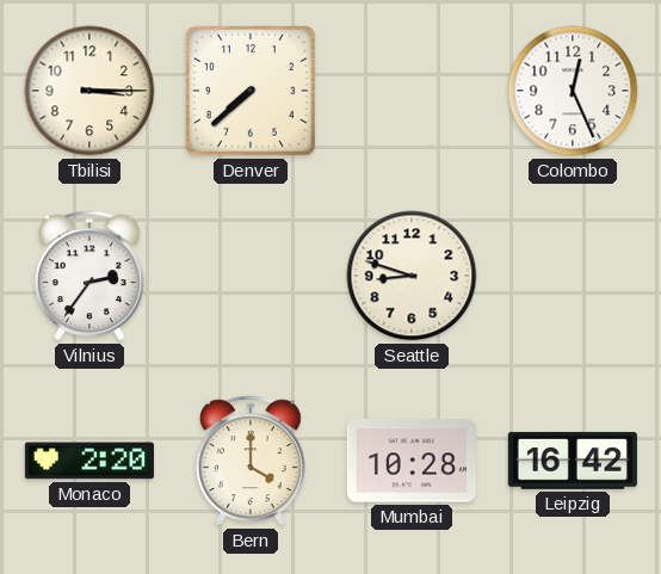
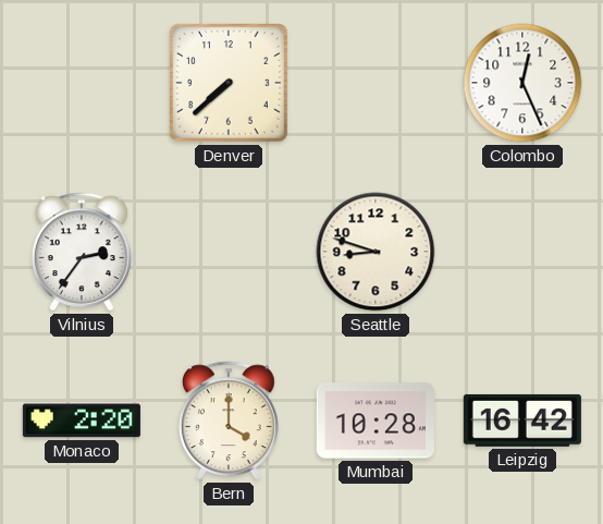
Tbilisi: 3:15 -> none (89, 91)
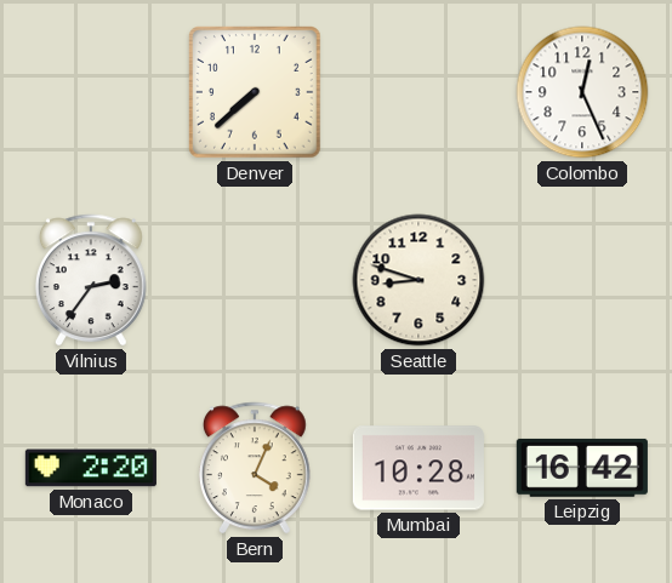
Bern: 4:00 -> 4:04 (255, 468)
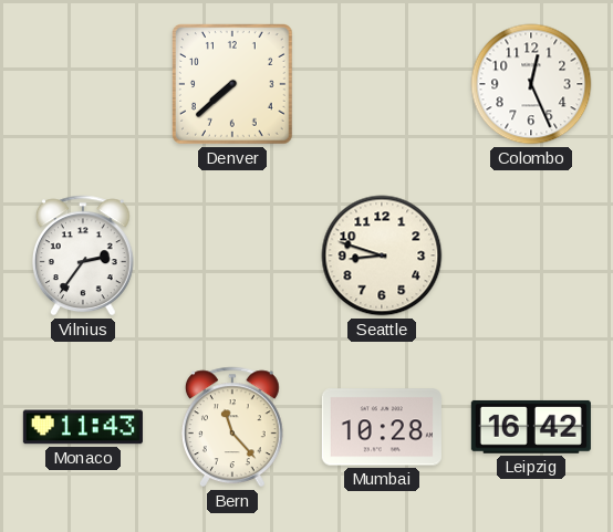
Monaco: 2:20 -> 11:43 (83, 427)
Bern: 4:04 -> 11:23 (232, 427)
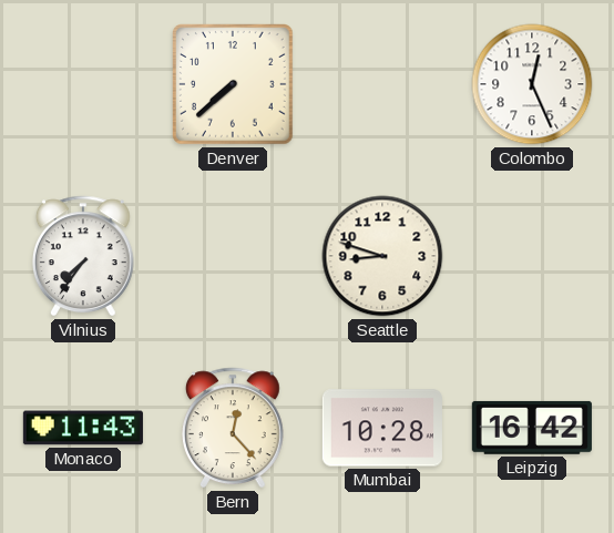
Vilnius: 2:36 -> 7:36 (83, 256)
Bern: 11:23 -> 12:23 (233, 428)
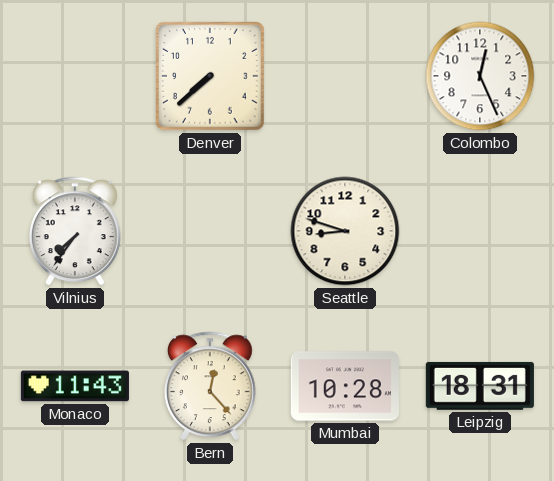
Leipzig: 16:42 -> 18:31 (480, 386)
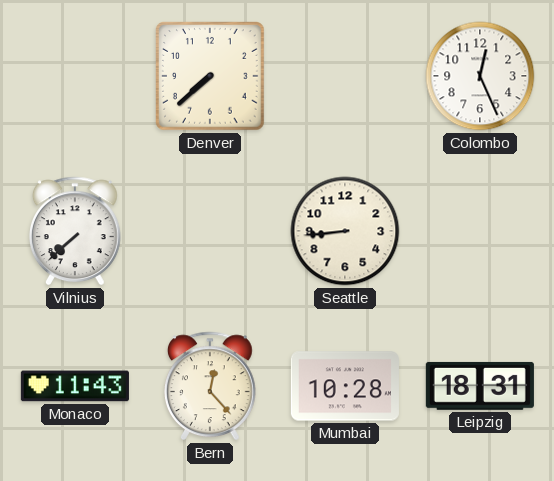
Vilnius: 7:36 -> 7:38 (75, 231)
Seattle: 8:48 -> 8:44 (345, 231)
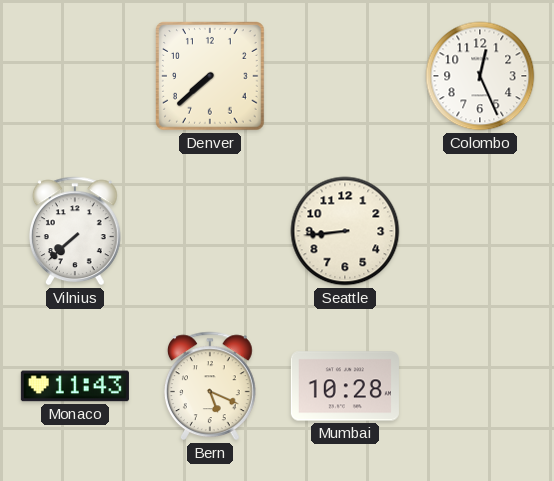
Bern: 12:23 -> 5:19 (210, 386)
Leipzig: 18:31 -> none (480, 386)
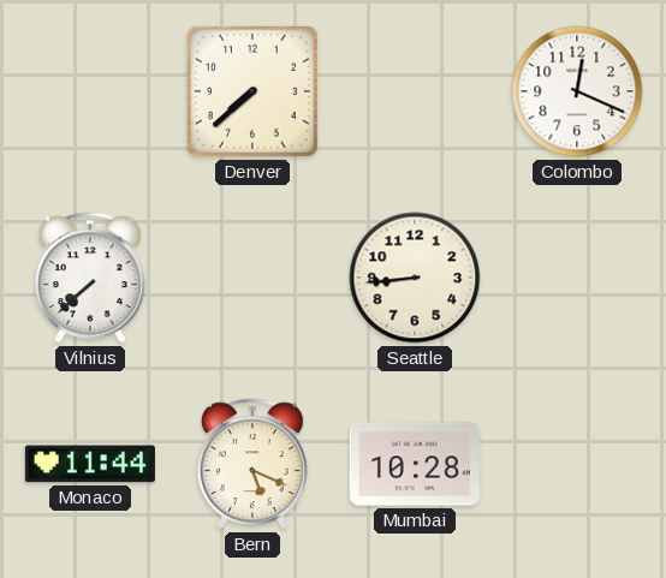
Colombo: 12:26 -> 12:19 (577, 91)
Monaco: 11:43 -> 11:44 (90, 464)
